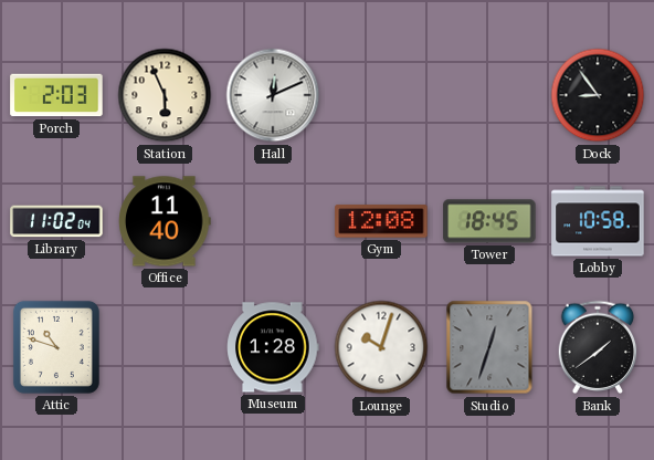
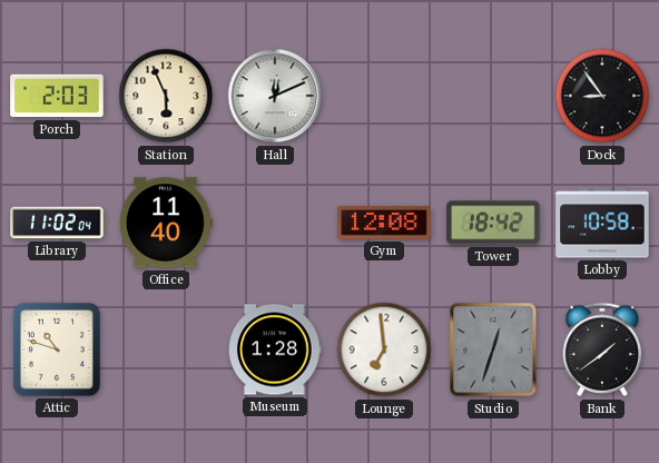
Tower: 18:45 -> 18:42 (493, 223)
Lounge: 10:03 -> 6:59 (384, 349)
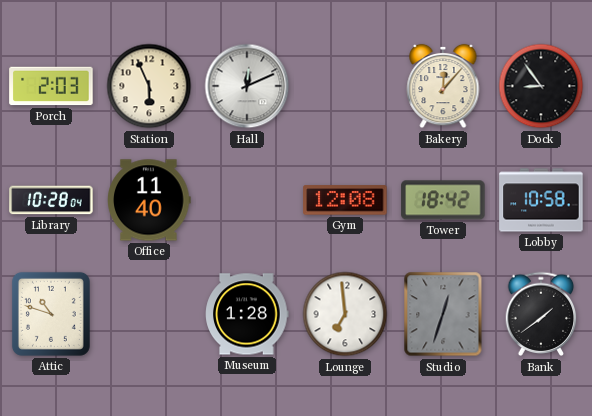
Bakery: none -> 12:07 (443, 86)
Library: 11:02 -> 10:28 (51, 200)
